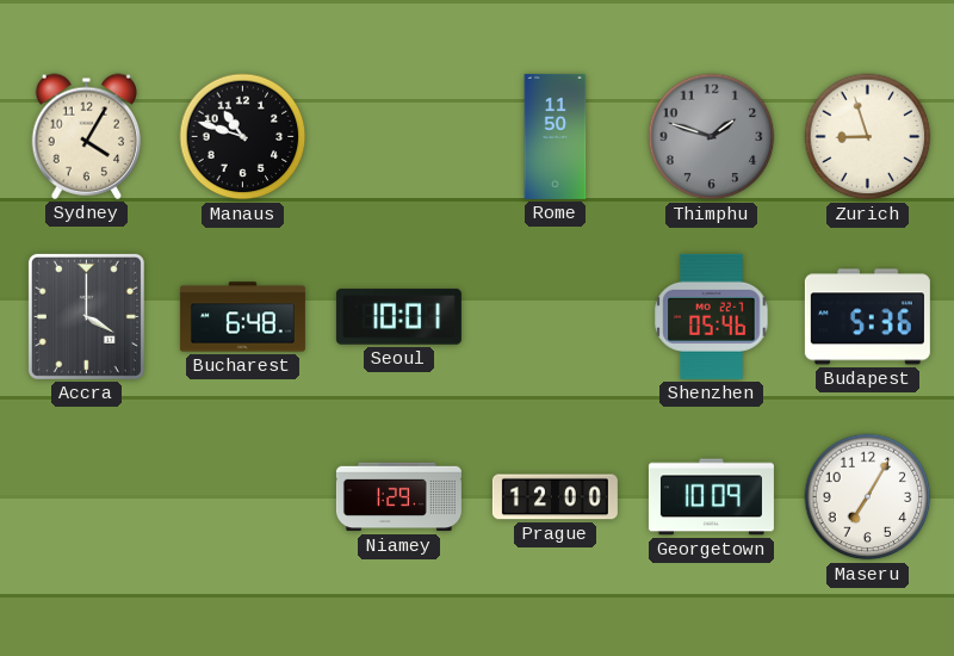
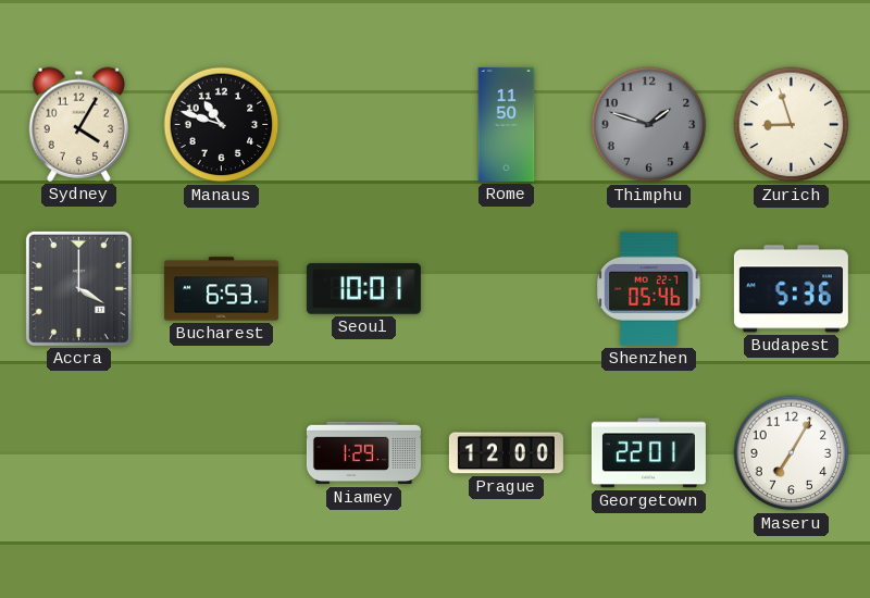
Bucharest: 6:48 -> 6:53 (221, 289)
Georgetown: 10:09 -> 22:01 (648, 453)
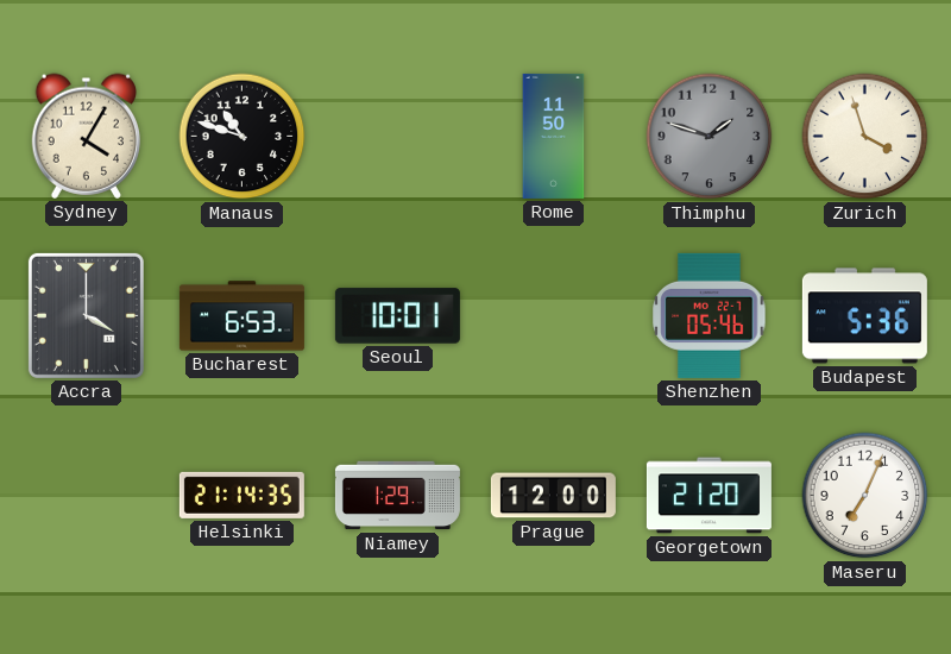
Zurich: 8:57 -> 3:57 (865, 137)
Helsinki: none -> 21:14 (241, 495)
Georgetown: 22:01 -> 21:20 (708, 496)
Maseru: 7:05 -> 7:04 (865, 496)
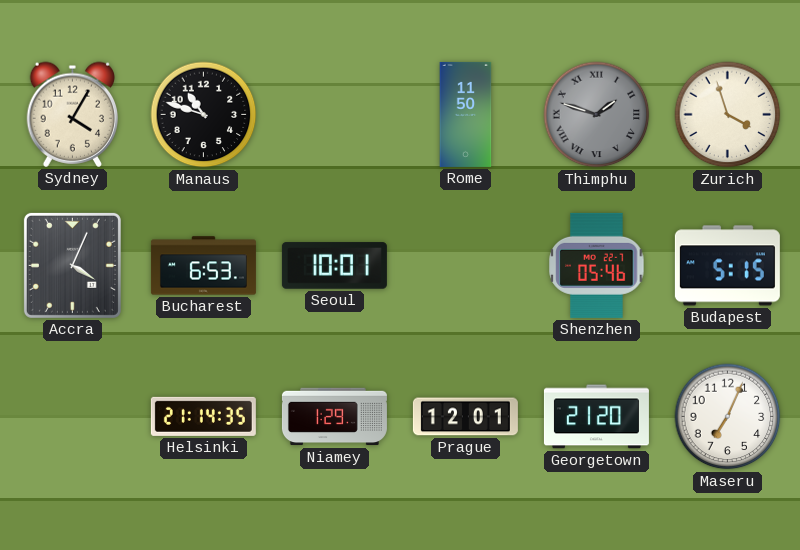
Thimphu numerals: Arabic -> Roman (597, 115)
Accra: 4:00 -> 4:04 (72, 265)
Budapest: 5:36 -> 5:15 (727, 266)
Prague: 12:00 -> 12:01 (465, 417)
